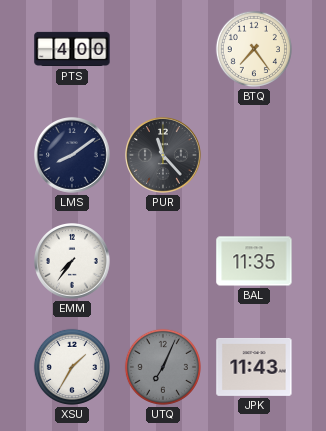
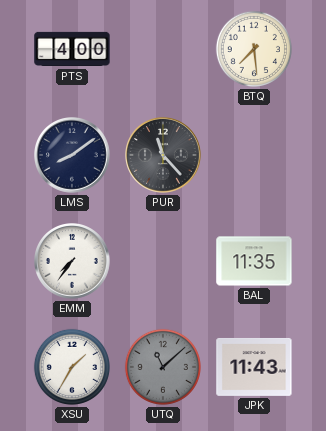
BTQ: 7:24 -> 7:29 (254, 49)
UTQ: 7:04 -> 11:08 (163, 367)
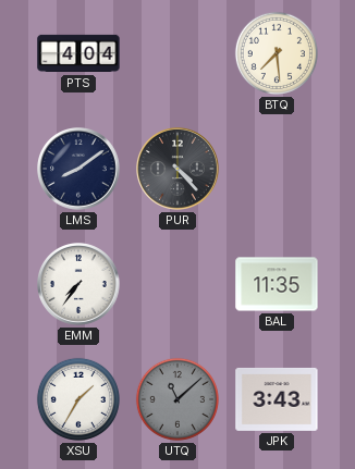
PTS: 4:00 -> 4:04 (78, 53)
PUR: 11:23 -> 4:23 (179, 170)
JPK: 11:43 -> 3:43 (277, 399)
